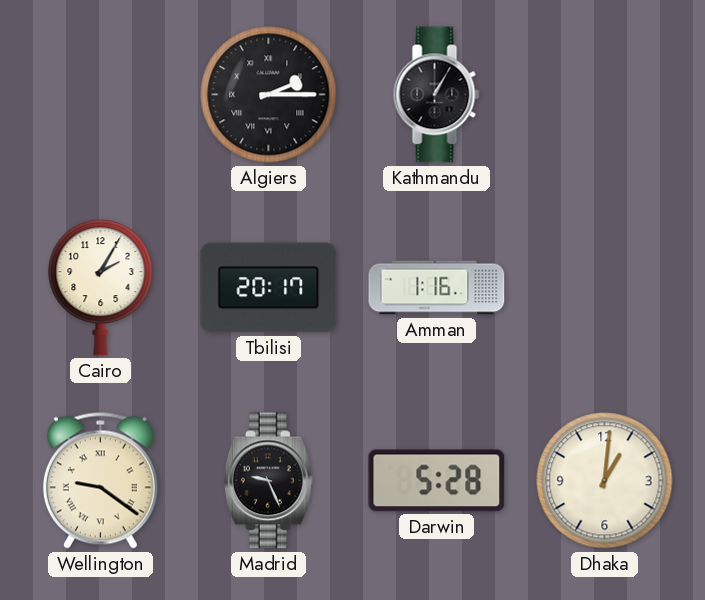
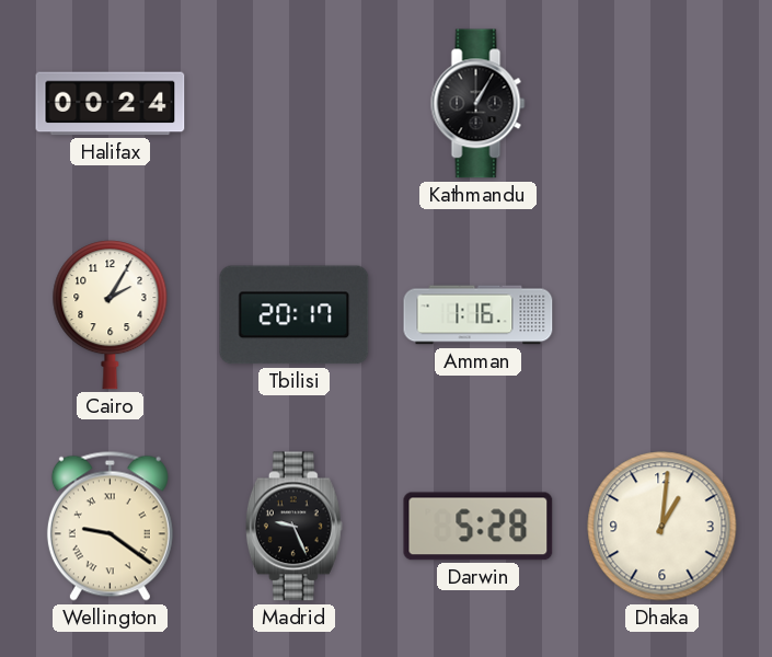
Halifax: none -> 00:24 (111, 104)
Algiers: 2:15 -> none (269, 95)
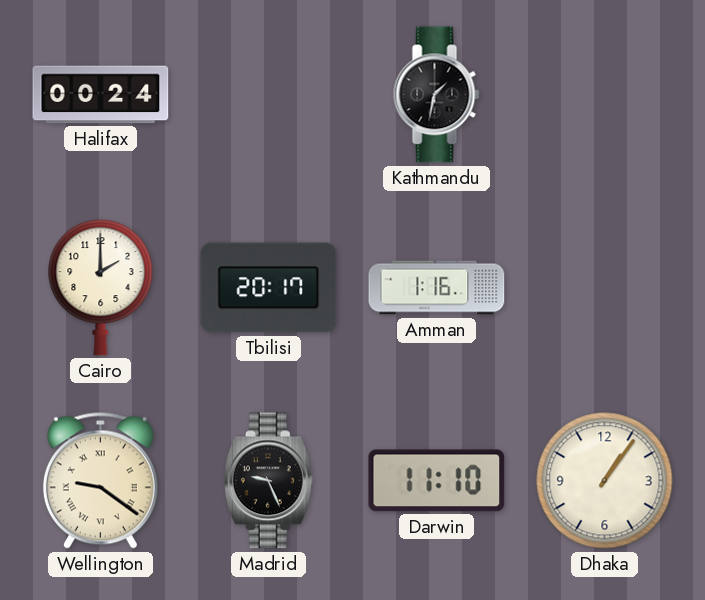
Kathmandu: 1:05 -> 1:32 (437, 95)
Cairo: 2:05 -> 2:00 (101, 288)
Darwin: 5:28 -> 11:10 (437, 481)
Dhaka: 1:01 -> 1:06 (605, 481)
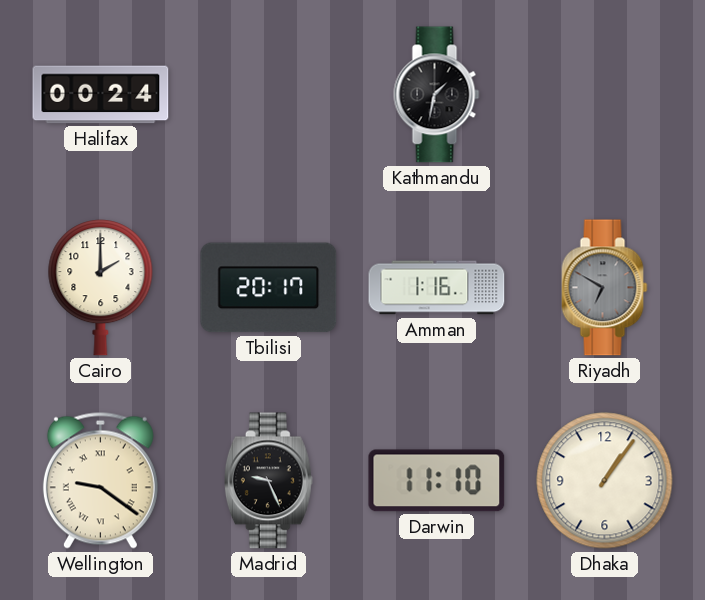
Riyadh: none -> 6:50 (605, 288)
